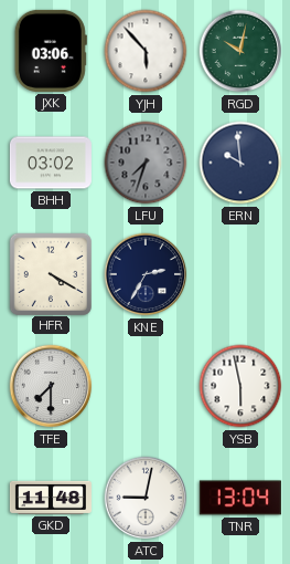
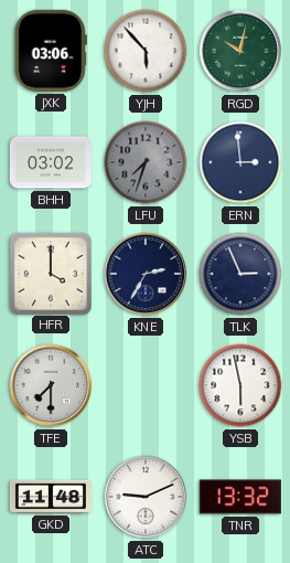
ERN: 9:59 -> 2:59 (240, 162)
HFR: 4:20 -> 4:00 (50, 273)
TLK: none -> 2:56 (240, 274)
ATC: 9:02 -> 9:11 (146, 497)
TNR: 13:04 -> 13:32 (240, 497)
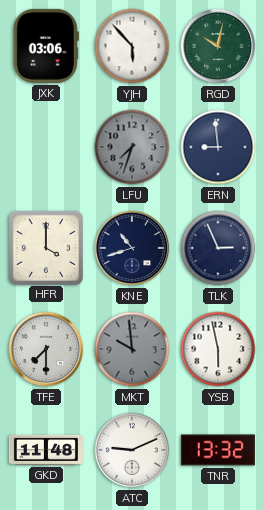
BHH: 03:02 -> none (51, 162)
ERN: 2:59 -> 8:59 (218, 147)
KNE: 2:35 -> 10:42 (132, 248)
MKT: none -> 9:59 (132, 349)
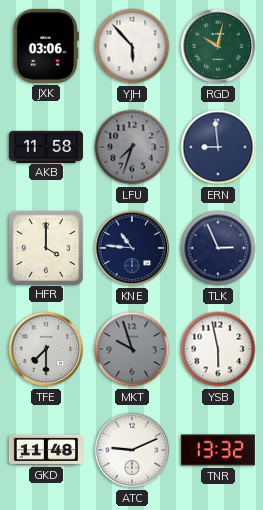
AKB: none -> 11:58 (46, 146)
KNE: 10:42 -> 10:46 (132, 248)
MKT: 9:59 -> 9:57 (132, 349)
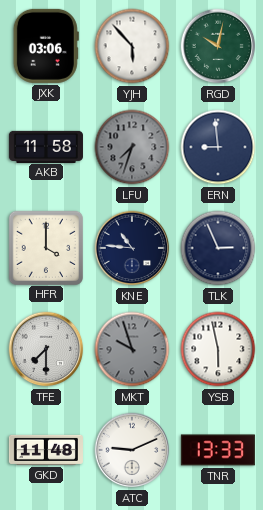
TNR: 13:32 -> 13:33 (218, 450)
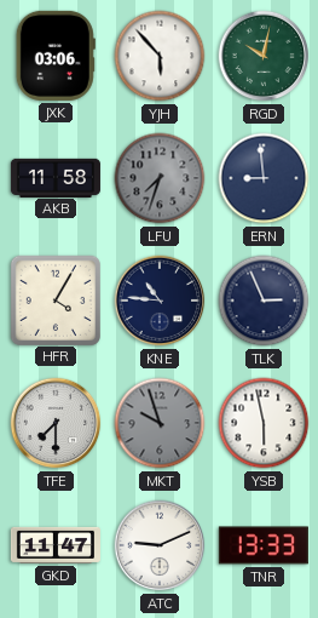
HFR: 4:00 -> 4:05 (54, 299)
GKD: 11:48 -> 11:47 (56, 545)
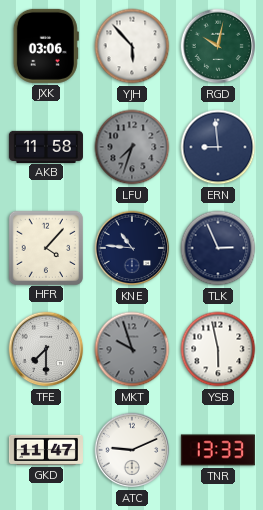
HFR: 4:05 -> 4:07 (45, 247)
